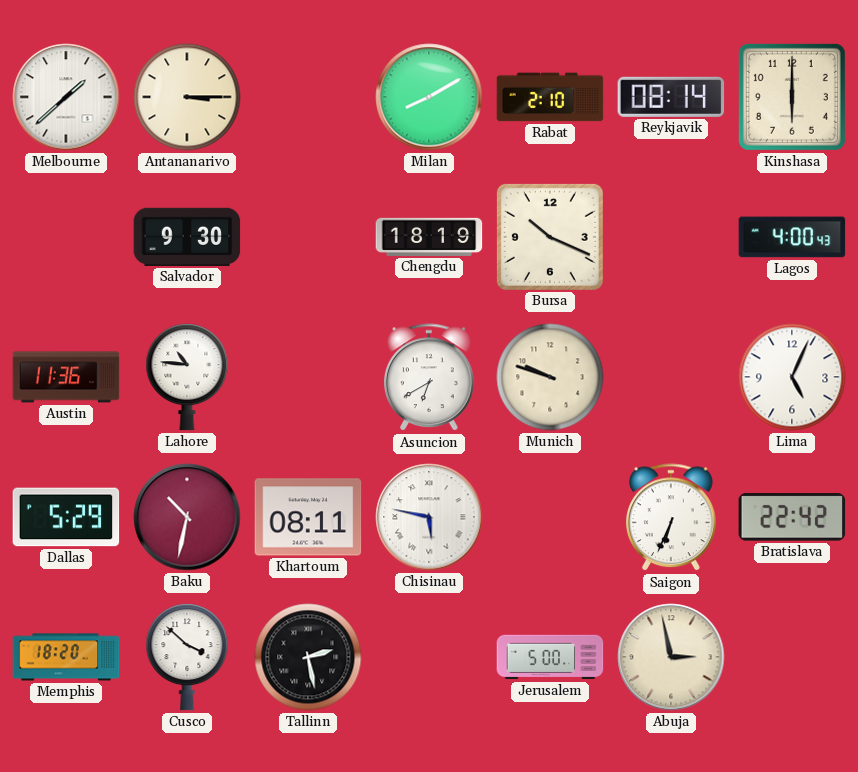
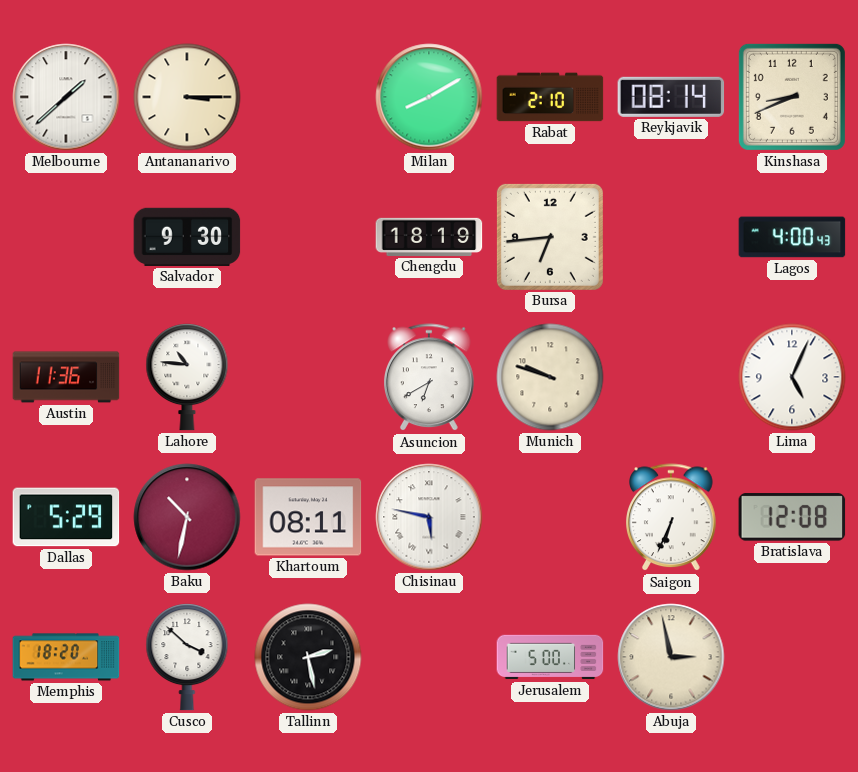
Kinshasa: 6:00 -> 8:41 (792, 97)
Bursa: 10:19 -> 6:44 (550, 237)
Bratislava: 22:42 -> 12:08 (792, 517)
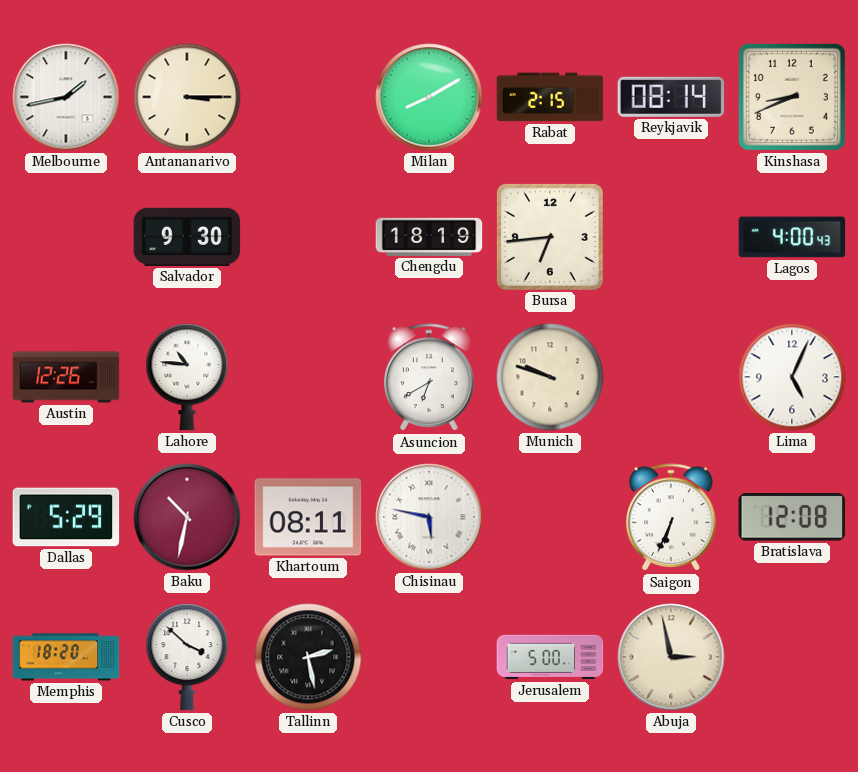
Melbourne: 1:38 -> 1:43 (66, 97)
Rabat: 2:10 -> 2:15 (550, 97)
Austin: 11:36 -> 12:26 (66, 377)
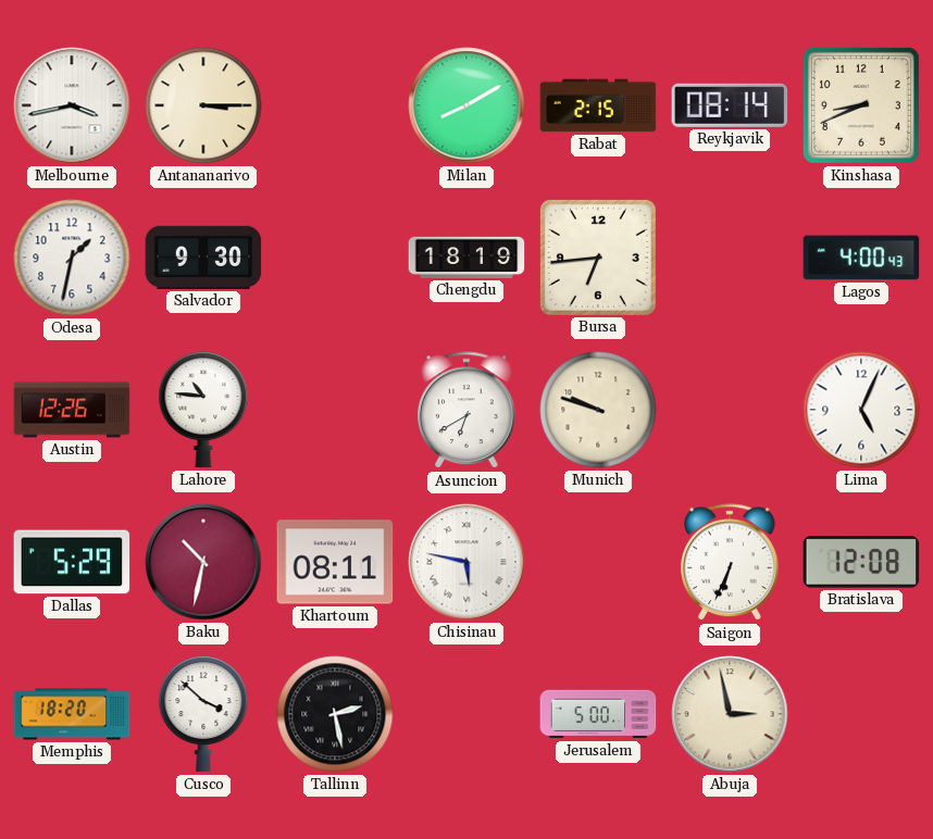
Melbourne: 1:43 -> 3:43 (72, 105)
Odesa: none -> 1:32 (72, 258)
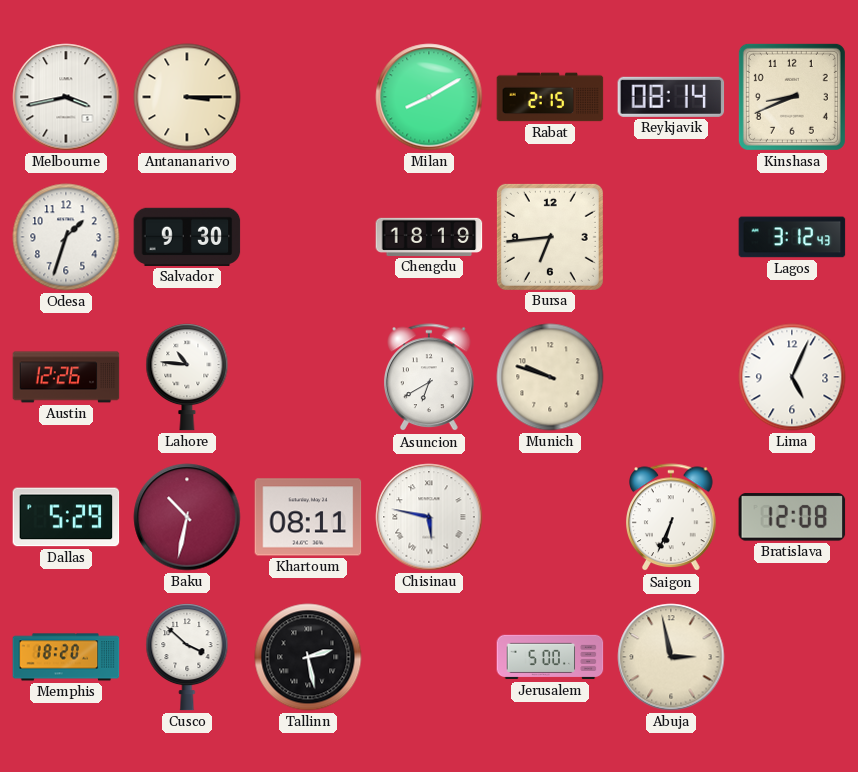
Odesa: 1:32 -> 1:33 (66, 237)
Lagos: 4:00 -> 3:12 (792, 237)
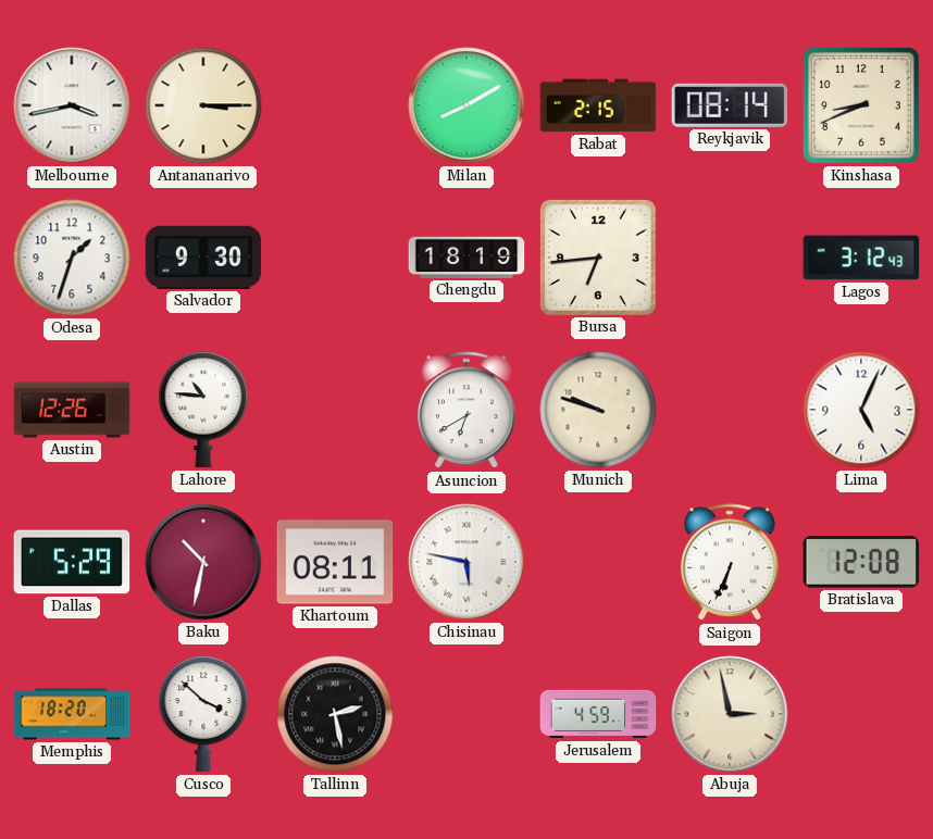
Jerusalem: 5:00 -> 4:59 (598, 714)
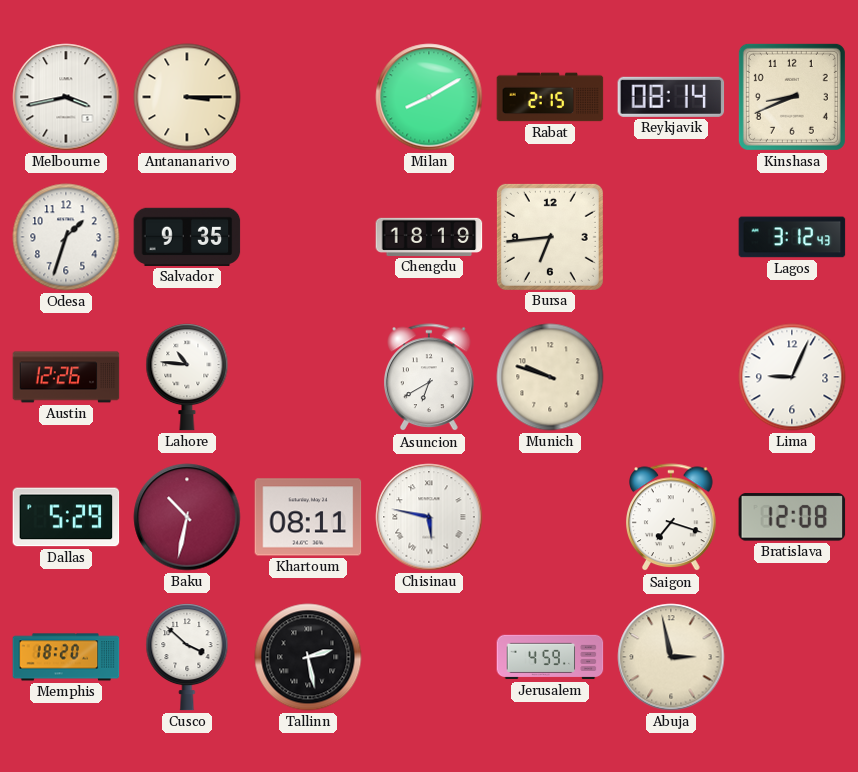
Salvador: 9:30 -> 9:35 (187, 237)
Lima: 5:04 -> 9:04 (792, 377)
Saigon: 6:34 -> 7:18 (672, 518)
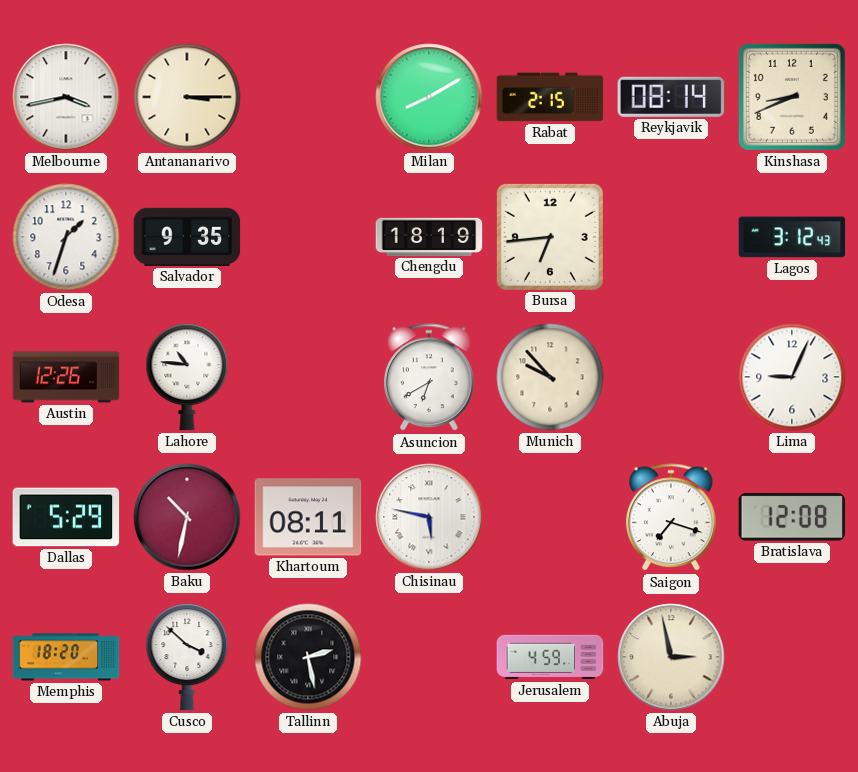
Munich: 9:48 -> 9:53 (550, 377)
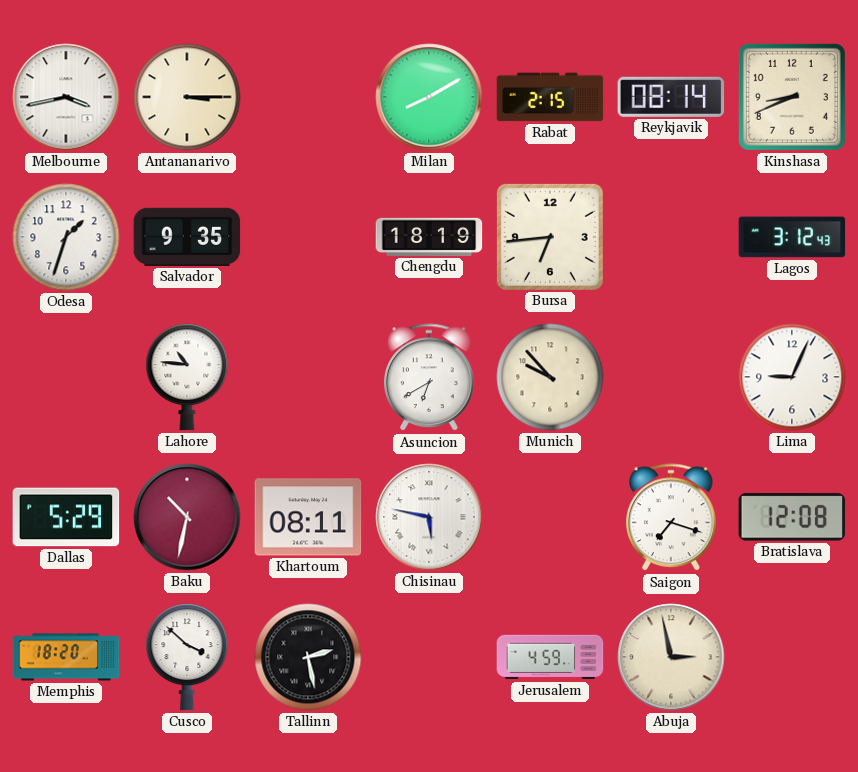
Austin: 12:26 -> none (66, 377)
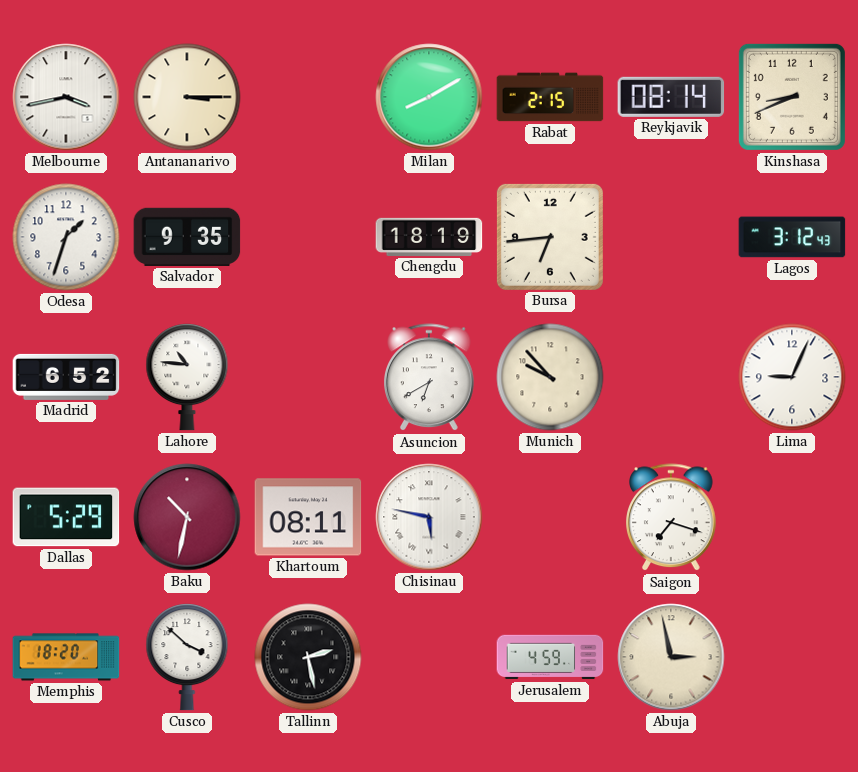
Madrid: none -> 6:52 (66, 377)
Bratislava: 12:08 -> none (792, 517)
